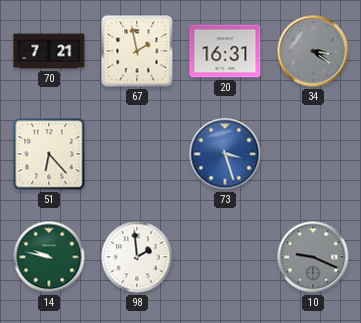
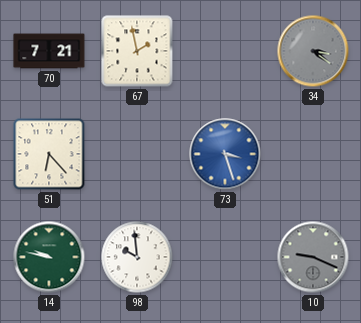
20: 16:31 -> none (225, 51)
98: 1:59 -> 9:59 (137, 257)
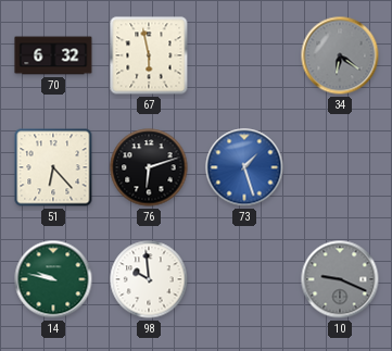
70: 7:21 -> 6:32 (53, 55)
67: 1:58 -> 5:58 (149, 55)
34: 3:21 -> 6:21 (340, 55)
76: none -> 6:12 (149, 167)
73: 3:27 -> 1:27 (244, 167)
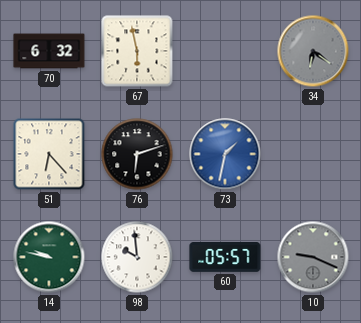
73: 1:27 -> 1:32 (225, 154)
60: none -> 05:57 (225, 258)
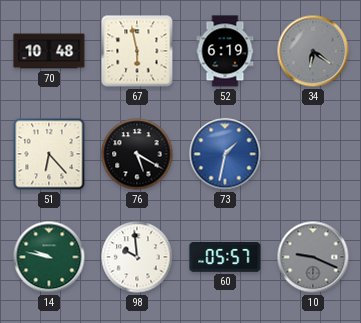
70: 6:32 -> 10:48 (49, 51)
52: none -> 6:19 (225, 51)
76: 6:12 -> 5:20 (137, 154)
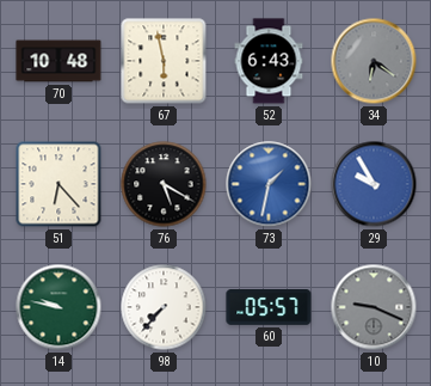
52: 6:19 -> 6:43 (269, 61)
29: none -> 9:55 (374, 184)
98: 9:59 -> 7:37 (164, 307)
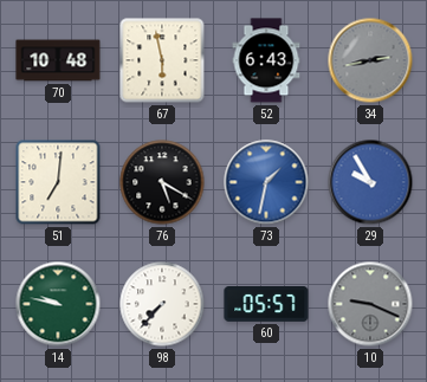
34: 6:21 -> 2:43 (370, 60)
51: 6:23 -> 7:01 (58, 182)
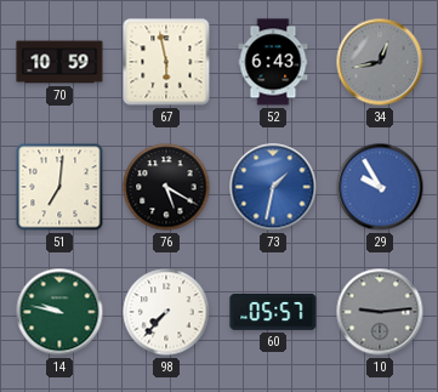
70: 10:48 -> 10:59 (59, 62)
34: 2:43 -> 12:43 (380, 62)
10: 9:19 -> 9:14 (380, 312)
